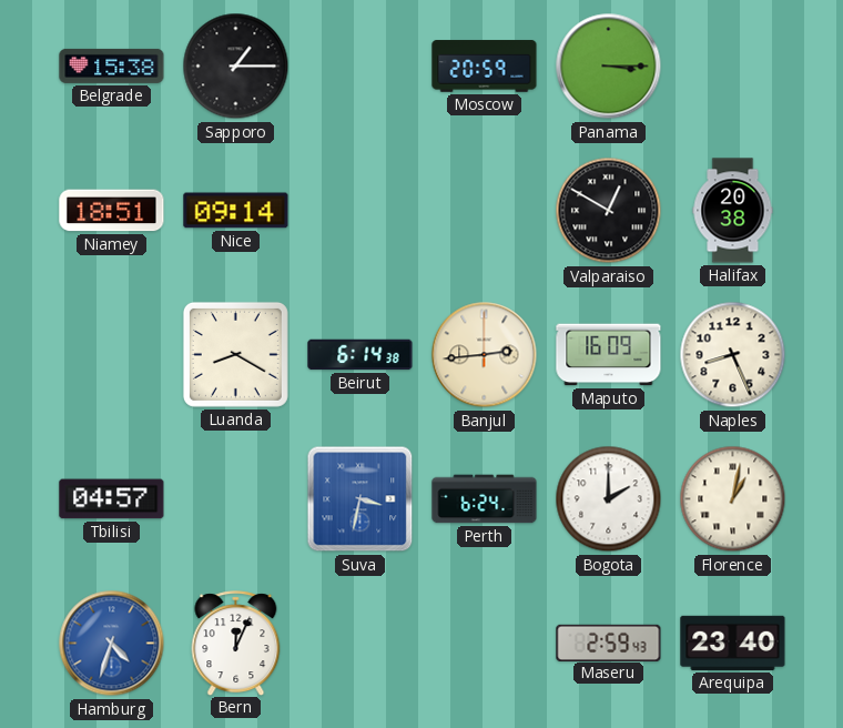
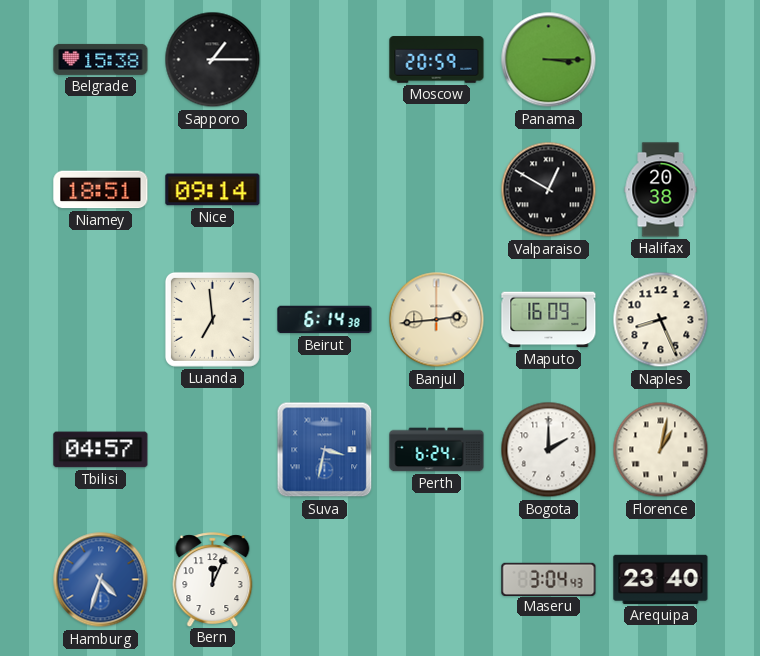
Luanda: 8:20 -> 6:59 (212, 319)
Maseru: 2:59 -> 3:04 (549, 579)
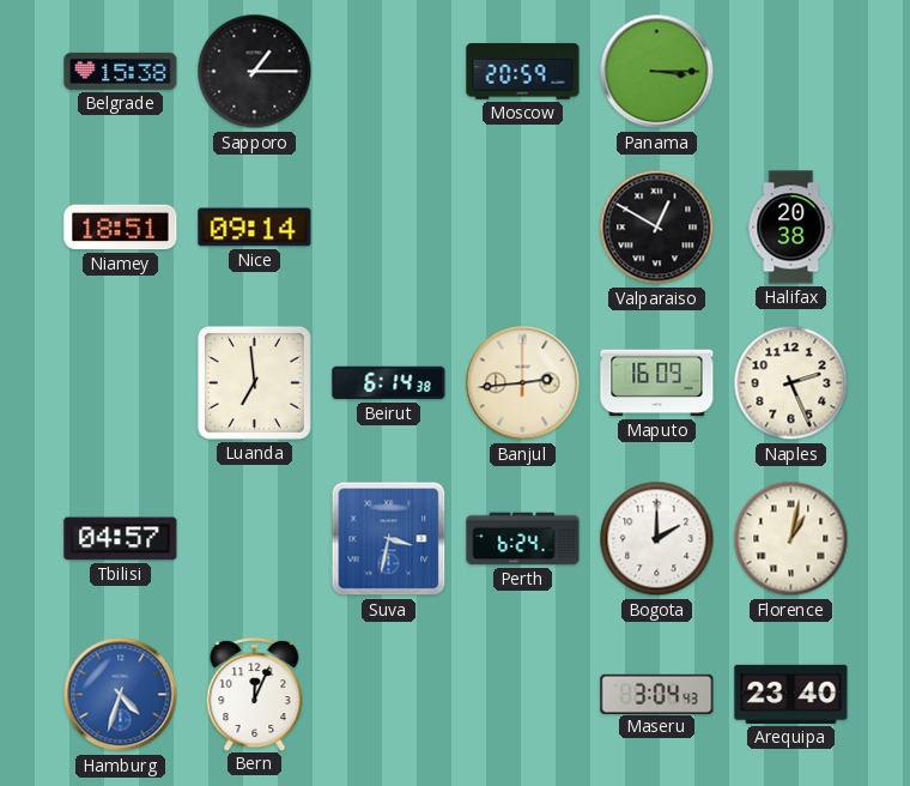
Naples: 8:26 -> 2:26 (791, 383)
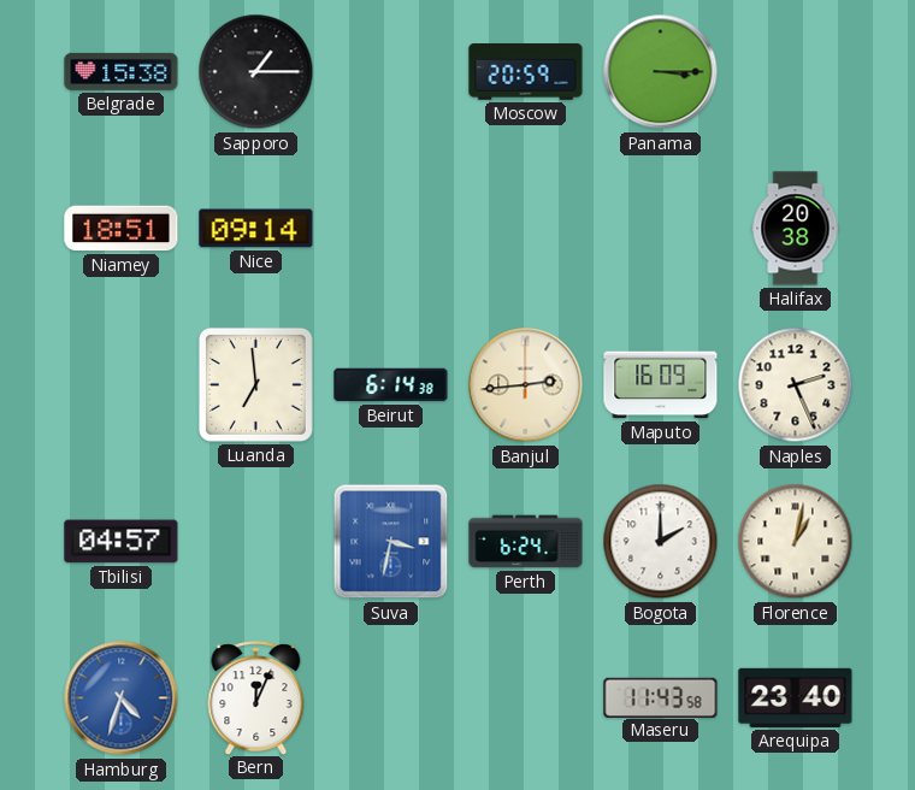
Valparaiso: 12:50 -> none (657, 228)
Maseru: 3:04 -> 11:43 (661, 697)
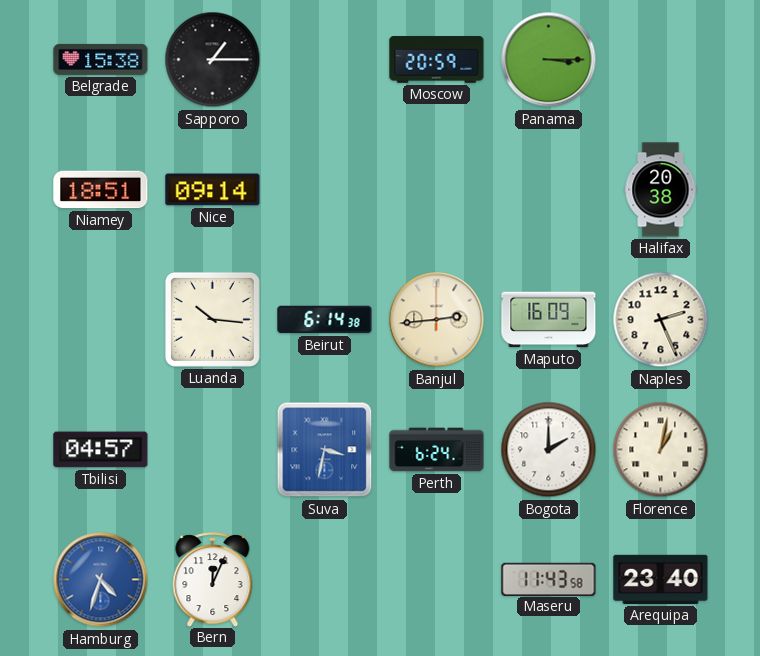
Luanda: 6:59 -> 10:16 (212, 319)
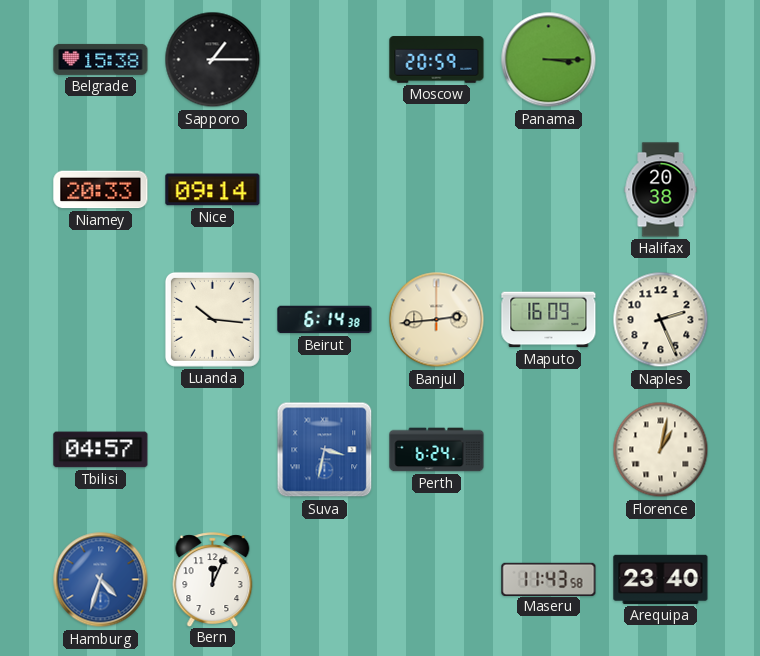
Niamey: 18:51 -> 20:33 (101, 190)
Bogota: 2:00 -> none (549, 450)
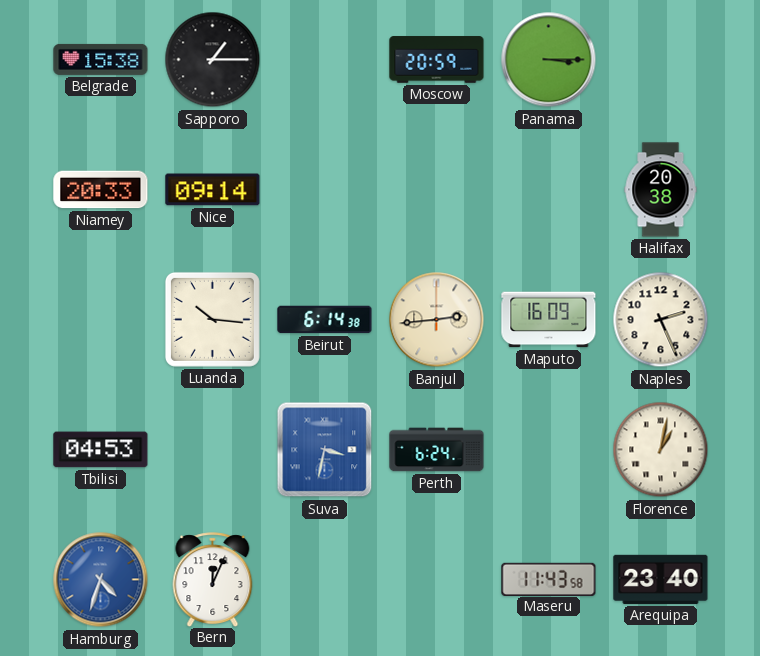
Tbilisi: 04:57 -> 04:53 (101, 450)
